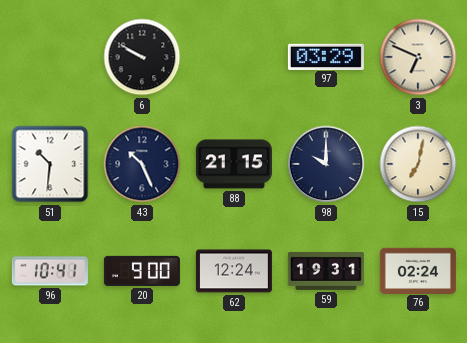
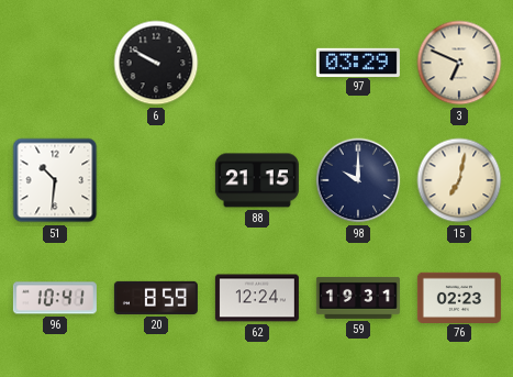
43: 10:26 -> none (142, 164)
20: 9:00 -> 8:59 (156, 298)
76: 02:24 -> 02:23 (459, 297)
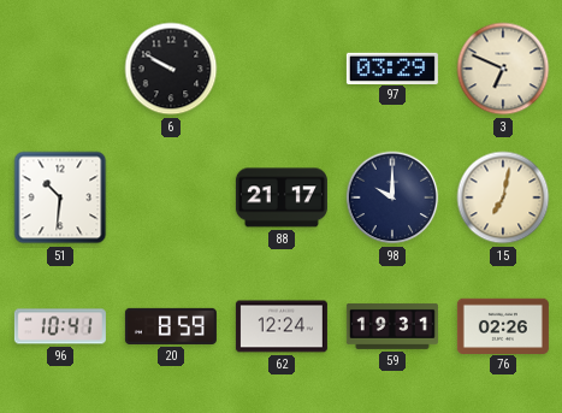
88: 21:15 -> 21:17 (282, 197)
76: 02:23 -> 02:26 (503, 325)
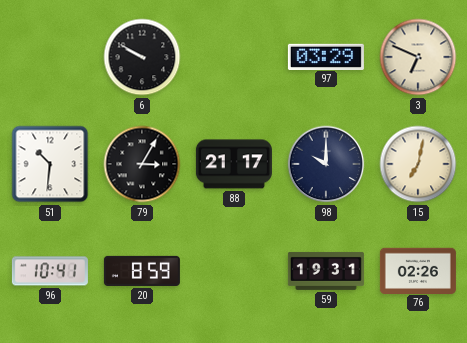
79: none -> 3:05 (142, 164)
62: 12:24 -> none (282, 326)
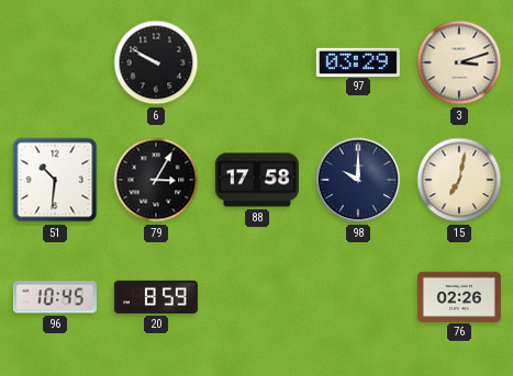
3: 6:49 -> 3:12 (459, 62)
88: 21:17 -> 17:58 (257, 180)
96: 10:41 -> 10:45 (55, 297)
59: 19:31 -> none (326, 271)
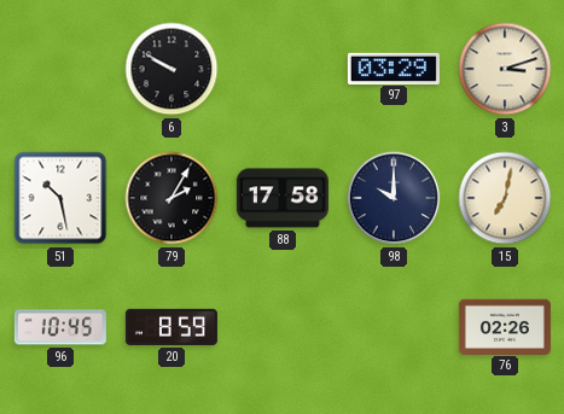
51: 10:31 -> 10:28 (60, 198)
79: 3:05 -> 2:05 (171, 198)
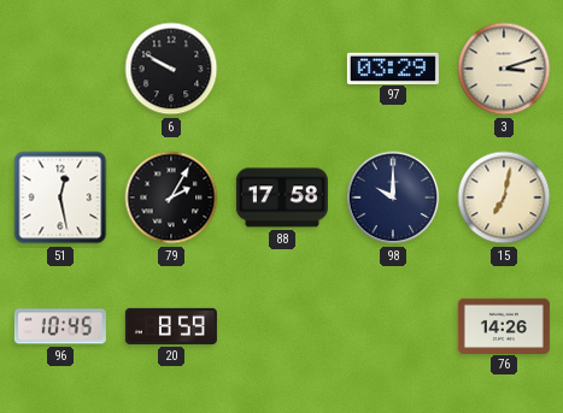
51: 10:28 -> 12:28 (60, 197)
76: 02:26 -> 14:26 (504, 325)
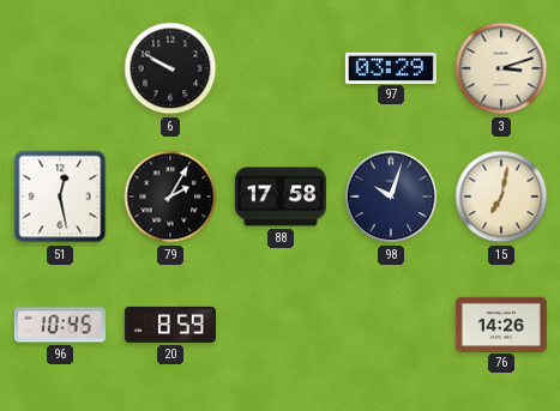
98: 10:00 -> 10:03 (391, 197)
